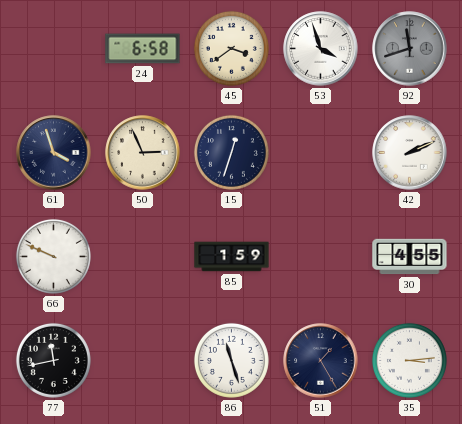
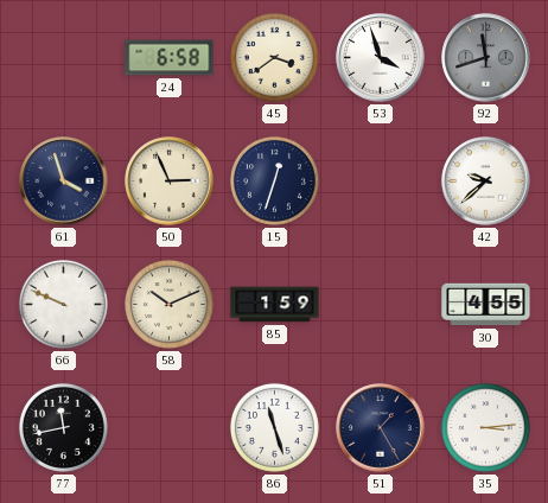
42: 2:11 -> 9:38 (486, 182)
58: none -> 10:11 (168, 304)
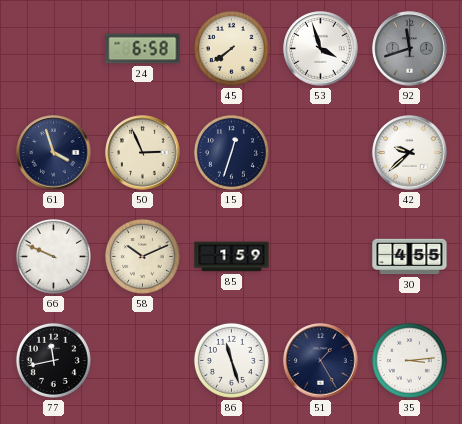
45: 3:39 -> 7:39 (231, 48)
